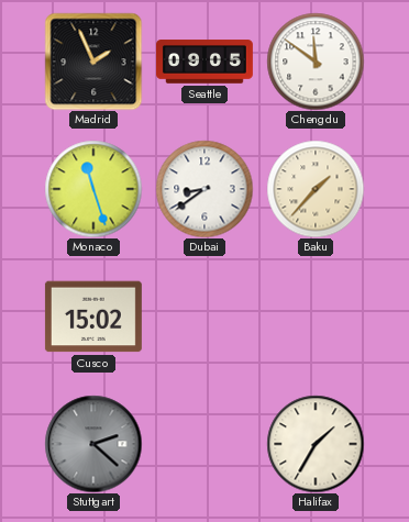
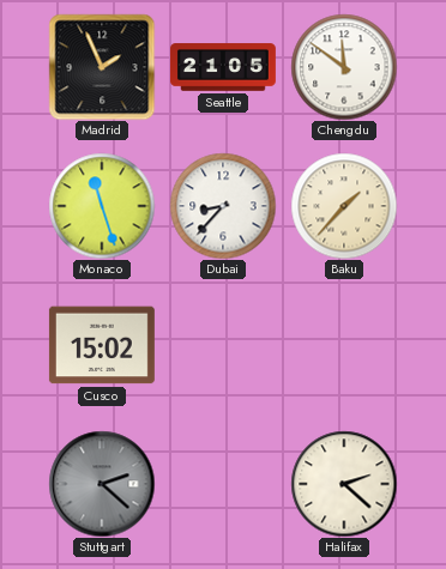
Seattle: 09:05 -> 21:05 (224, 67)
Dubai: 8:39 -> 8:37 (223, 206)
Halifax: 1:35 -> 2:22 (344, 484)
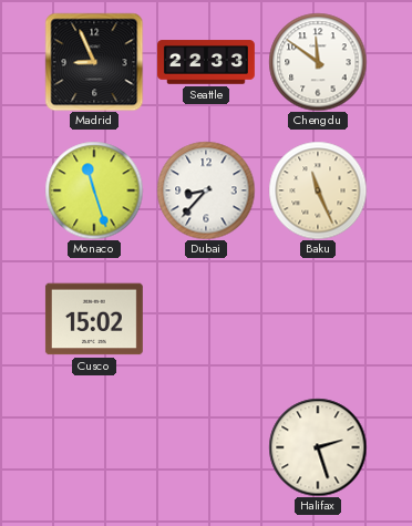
Madrid: 1:56 -> 8:56 (94, 62)
Seattle: 21:05 -> 22:33 (207, 62)
Baku: 1:37 -> 11:26 (318, 190)
Stuttgart: 2:22 -> none (102, 484)
Halifax: 2:22 -> 2:27 (318, 447)
